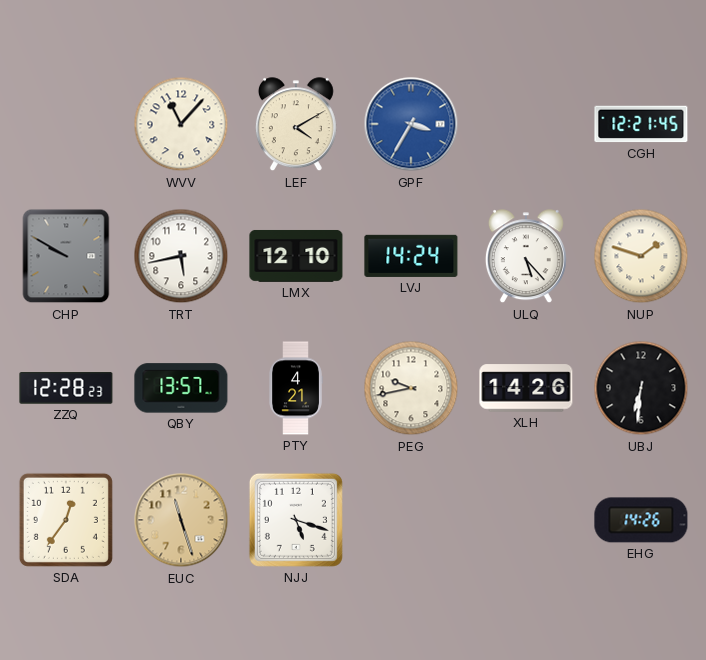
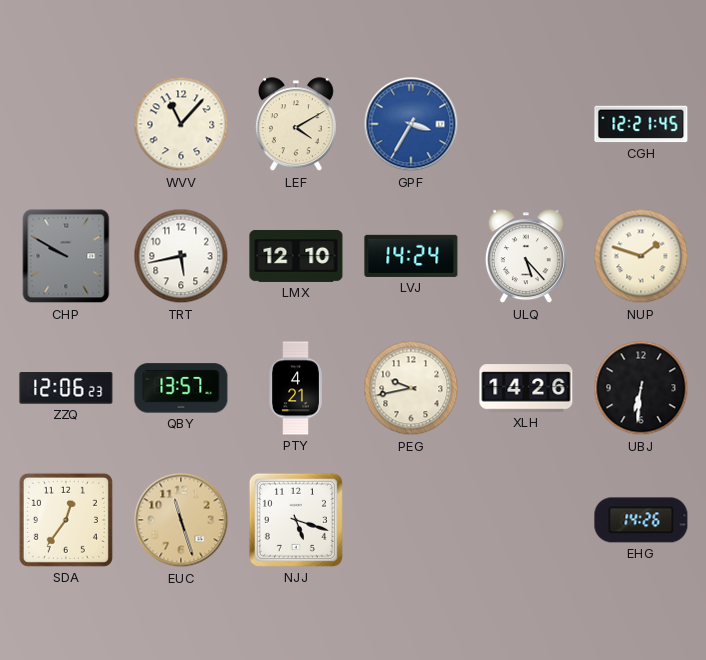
ZZQ: 12:28 -> 12:06 (66, 388)
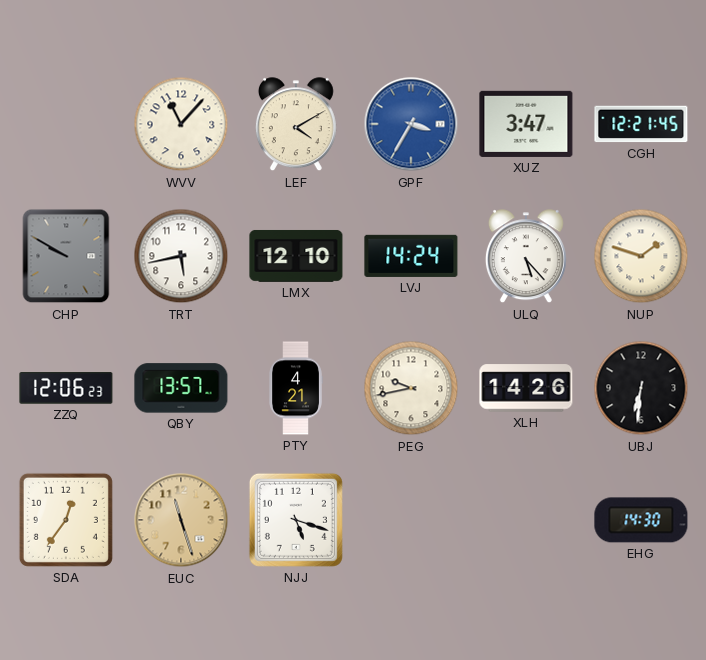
XUZ: none -> 3:47 (526, 124)
EHG: 14:26 -> 14:30 (641, 520)
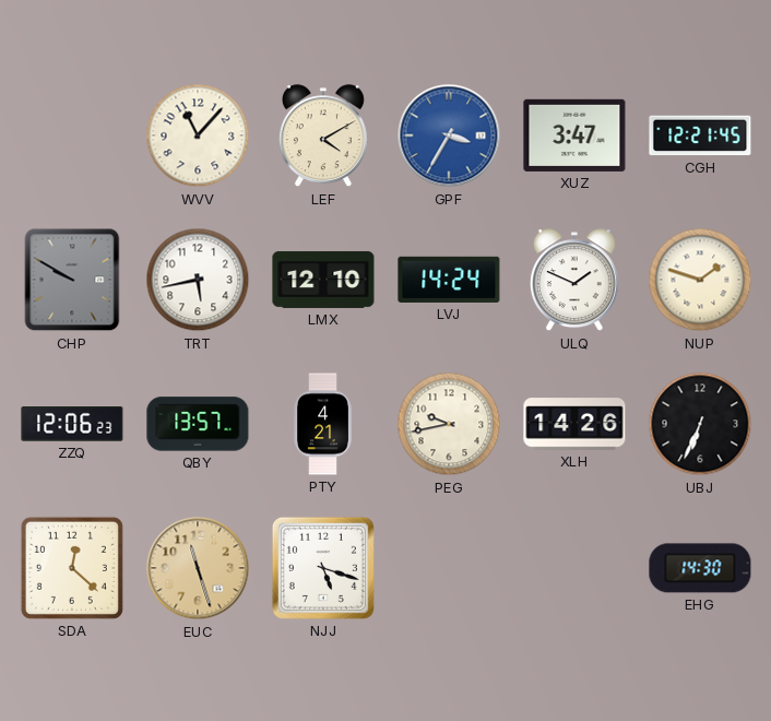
ULQ: 5:23 -> 1:49 (574, 281)
UBJ: 6:31 -> 6:34 (700, 424)
SDA: 12:36 -> 12:22 (72, 568)
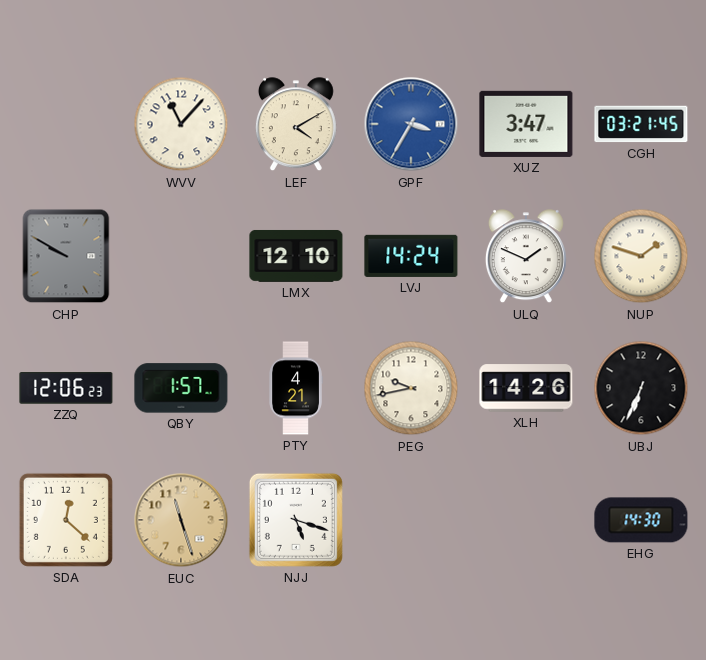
CGH: 12:21 -> 03:21 (641, 124)
TRT: 5:43 -> none (198, 280)
QBY: 13:57 -> 1:57 (181, 388)
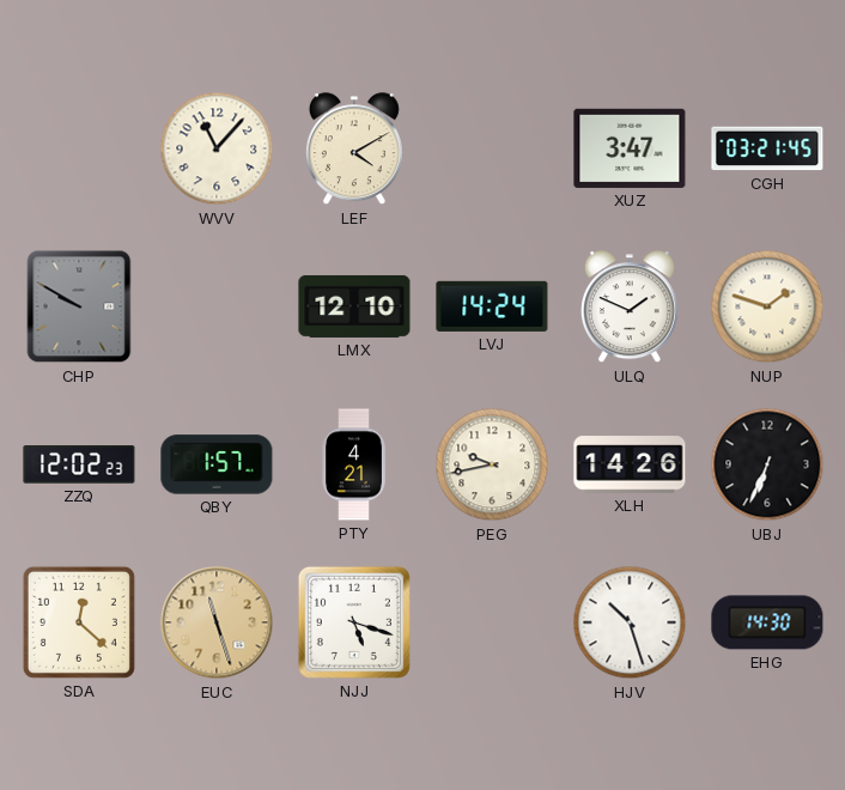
GPF: 3:35 -> none (411, 124)
ZZQ: 12:06 -> 12:02 (79, 464)
HJV: none -> 10:27 (630, 622)
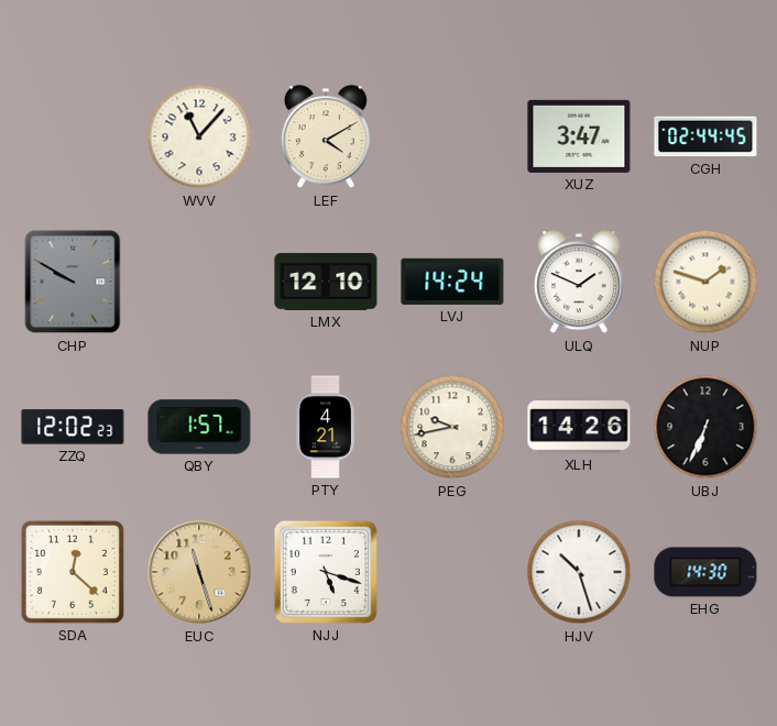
CGH: 03:21 -> 02:44 (705, 136)
